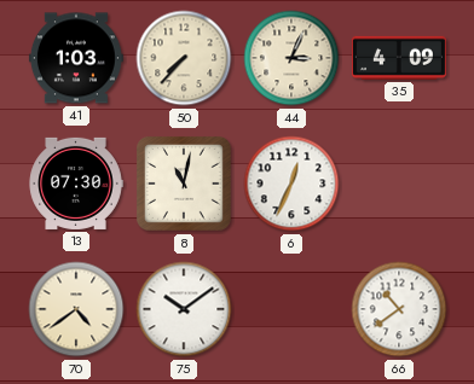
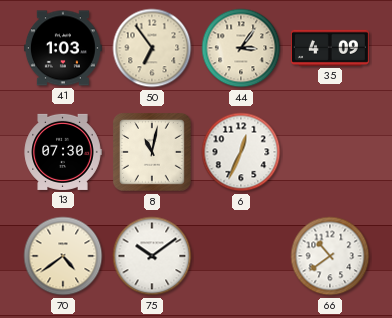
50: 7:37 -> 6:54 (152, 48)
44: 3:04 -> 3:06 (241, 48)
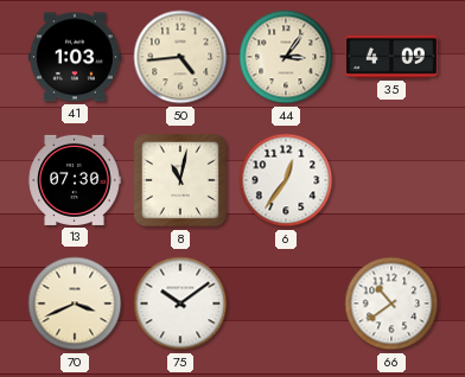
50: 6:54 -> 4:44 (180, 57)
6: 12:34 -> 12:36 (286, 180)
70: 4:39 -> 3:41 (75, 303)
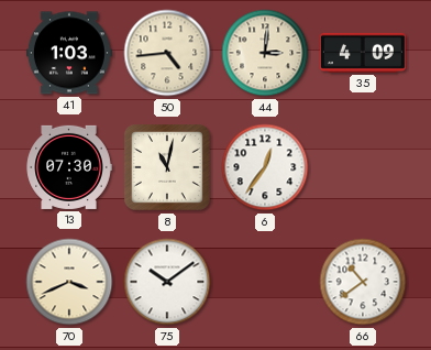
44: 3:06 -> 3:01 (265, 53)
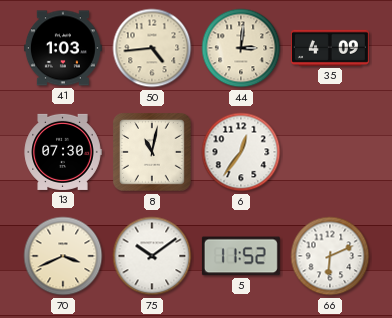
5: none -> 11:52 (241, 256)
66: 10:39 -> 6:11 (330, 256)
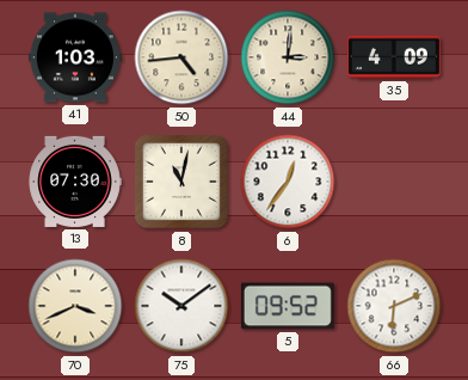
5: 11:52 -> 09:52 (288, 306)
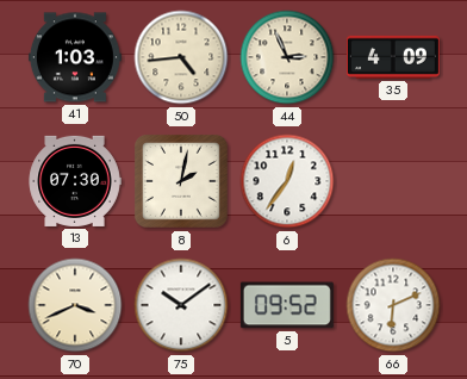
44: 3:01 -> 2:56 (287, 57)
8: 11:02 -> 2:02 (181, 181)
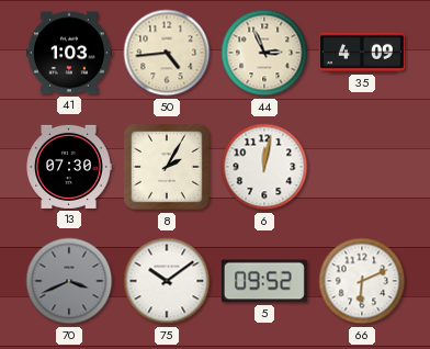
8: 2:02 -> 2:05 (167, 167)
6: 12:36 -> 12:02 (264, 167)
70 dial: cream -> grey (69, 281)
